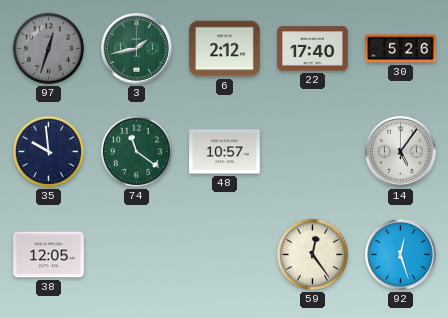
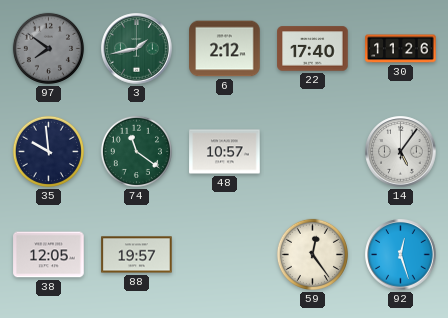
97: 12:33 -> 7:51 (48, 48)
30: 5:26 -> 11:26 (401, 49)
88: none -> 19:57 (137, 255)
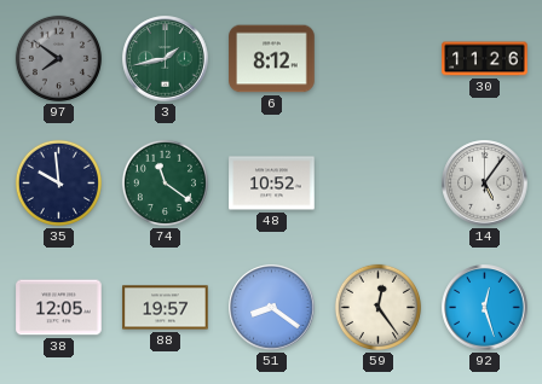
6: 2:12 -> 8:12 (272, 59)
22: 17:40 -> none (313, 49)
48: 10:57 -> 10:52 (272, 184)
51: none -> 8:21 (272, 308)
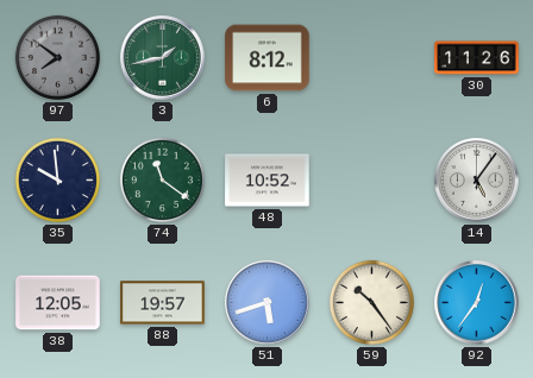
51: 8:21 -> 5:42 (268, 303)
59: 12:24 -> 10:24 (371, 302)
92: 12:27 -> 12:36 (477, 303)
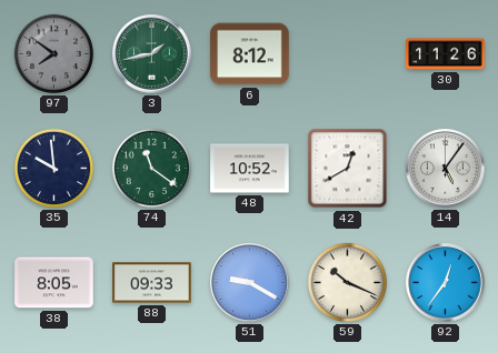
42: none -> 12:40 (348, 169)
38: 12:05 -> 8:05 (54, 283)
88: 19:57 -> 09:33 (152, 283)
51: 5:42 -> 9:20 (250, 283)
59: 10:24 -> 10:19 (347, 282)
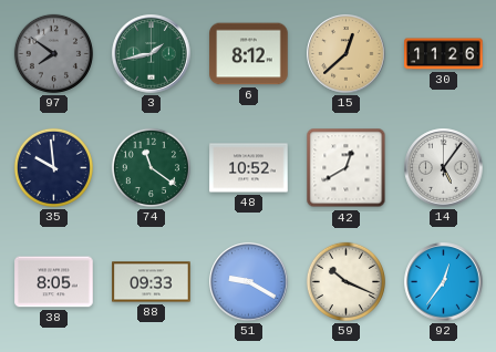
15: none -> 12:38 (347, 54)
